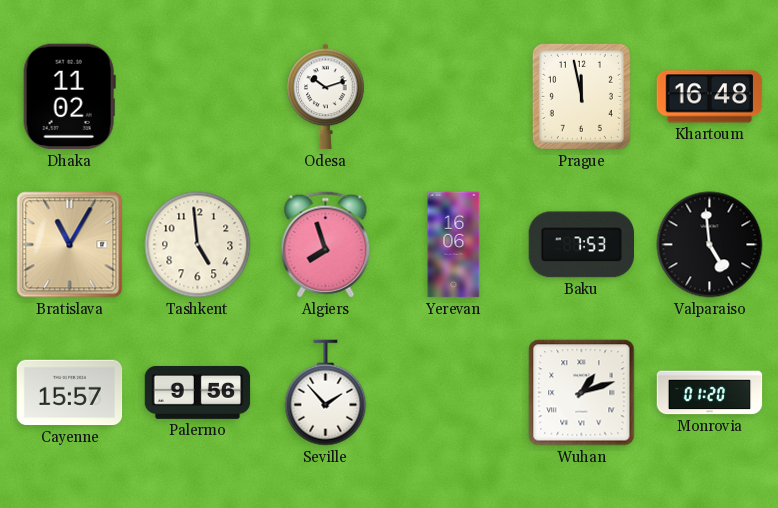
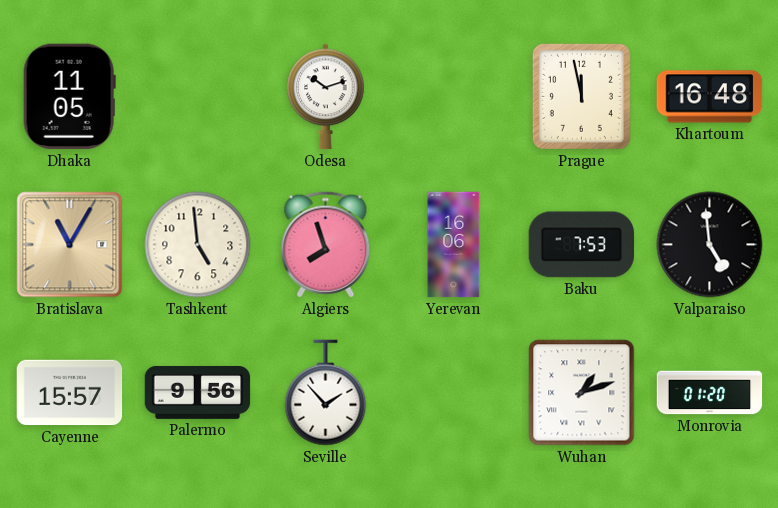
Dhaka: 11:02 -> 11:05 (69, 97)
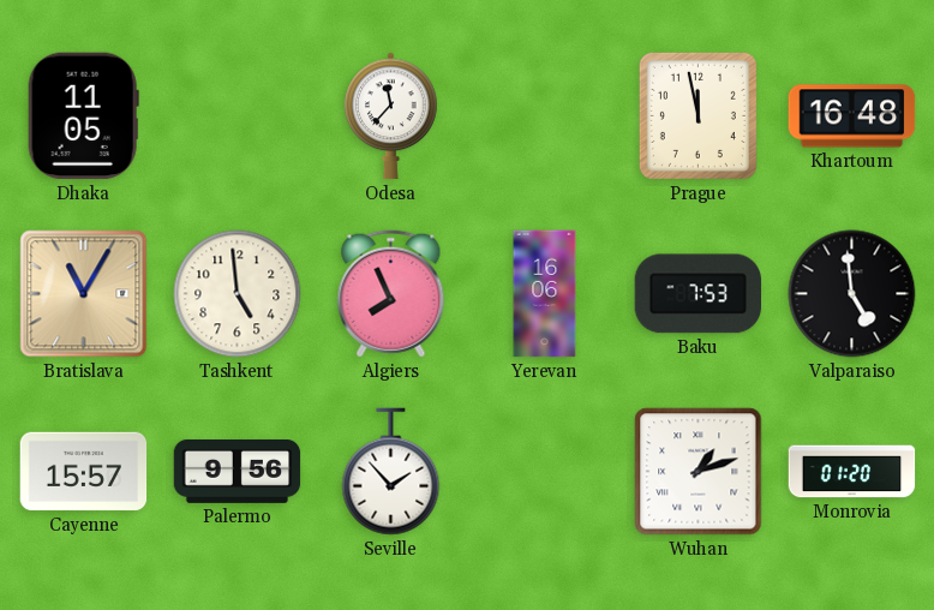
Odesa: 10:12 -> 11:37 (391, 116)
Algiers: 7:57 -> 7:56 (391, 294)
